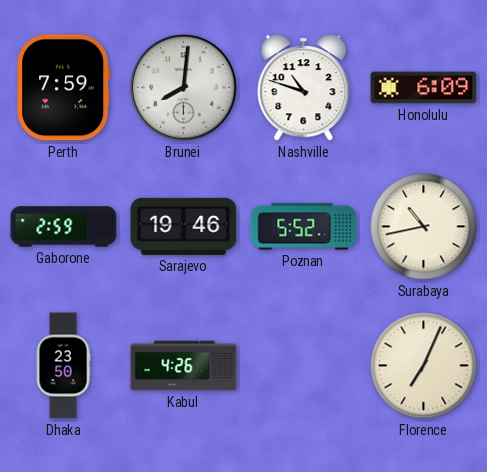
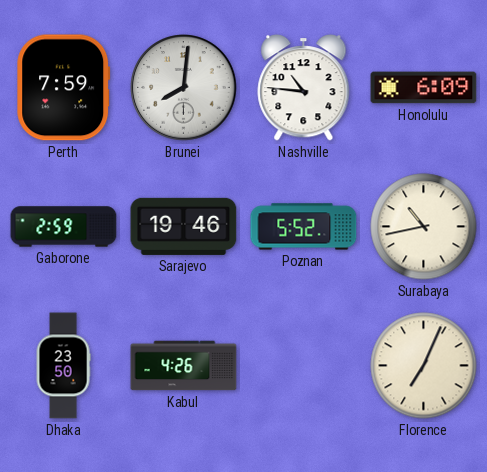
Nashville: 10:48 -> 10:46 (304, 88)
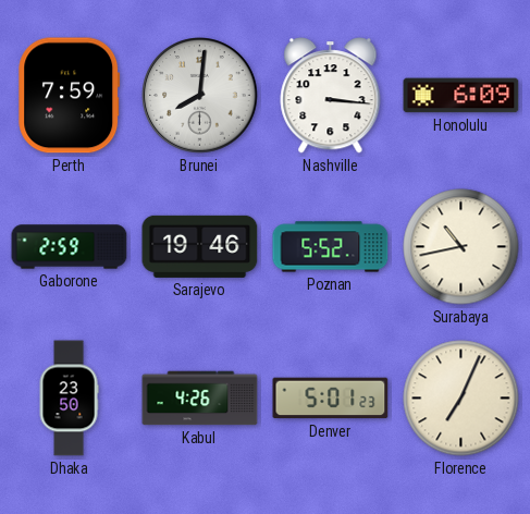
Nashville: 10:46 -> 3:16 (331, 96)
Denver: none -> 5:01 (331, 399)
